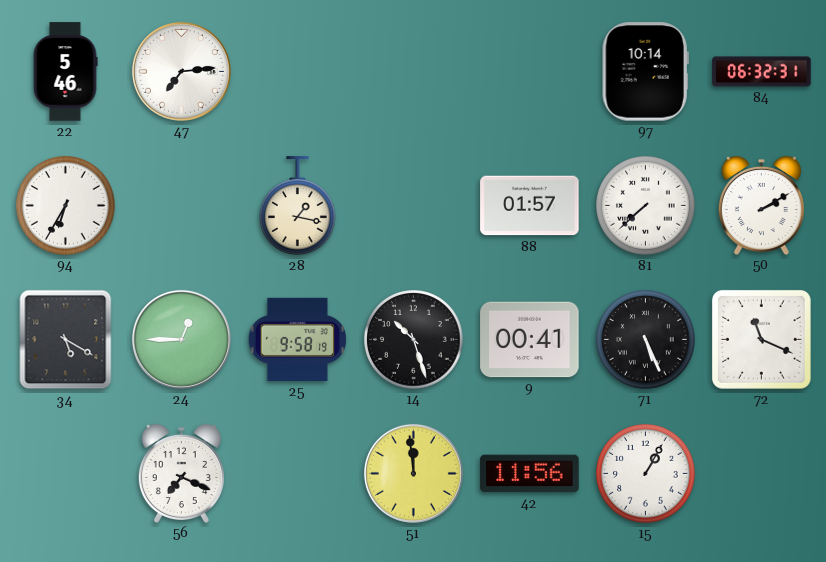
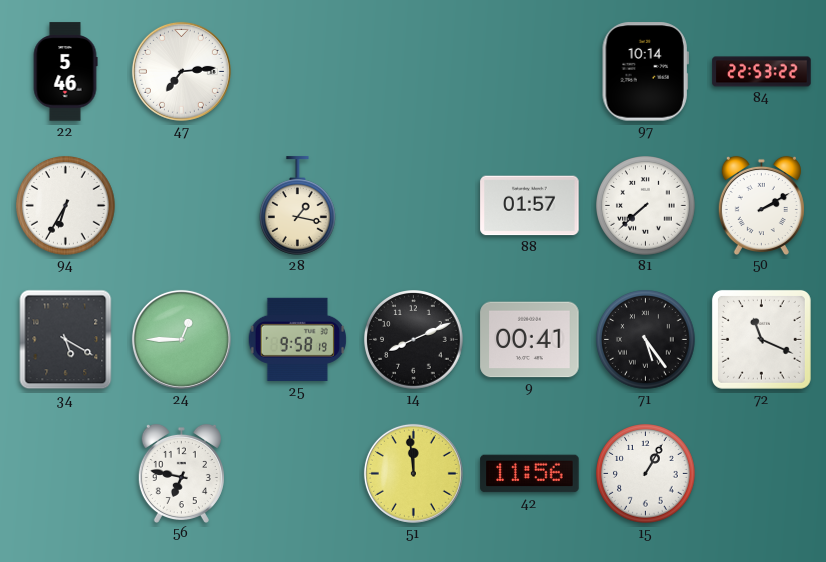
84: 06:32 -> 22:53 (762, 72)
14: 10:27 -> 8:11 (414, 340)
71: 5:26 -> 5:24 (646, 340)
56: 7:19 -> 6:47 (181, 473)
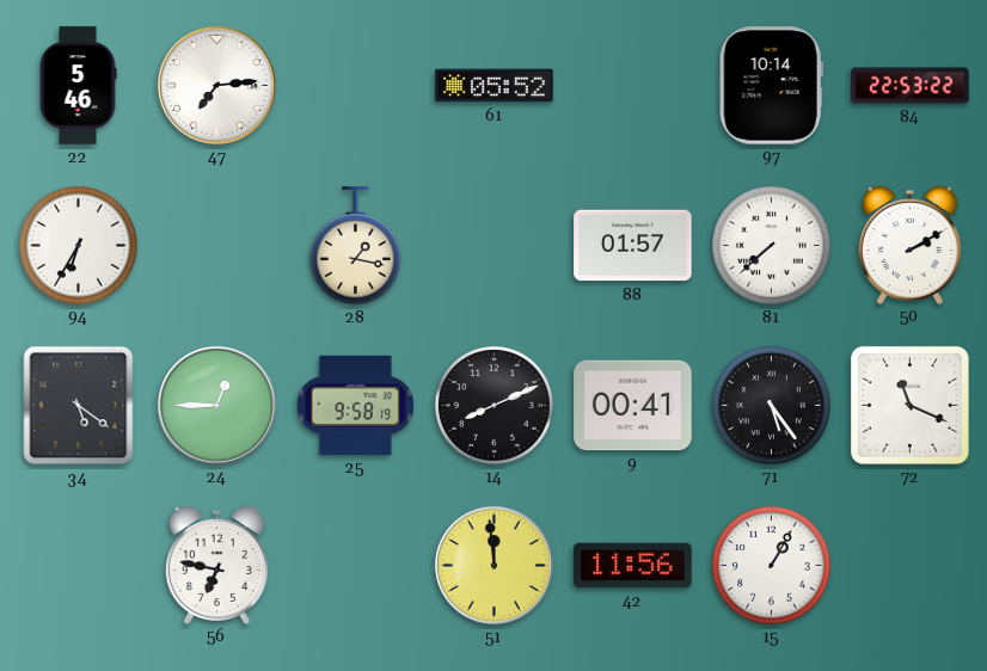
61: none -> 05:52 (495, 86)
34: 5:20 -> 5:21 (79, 406)
